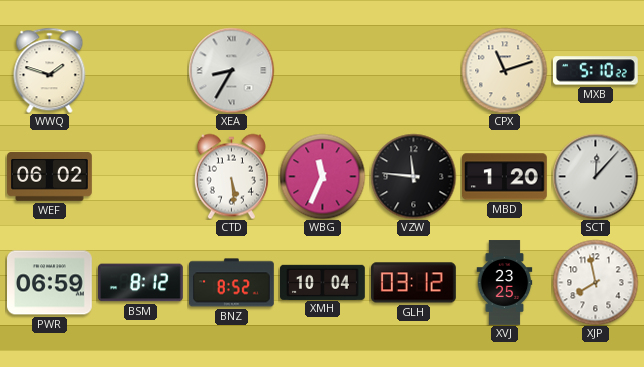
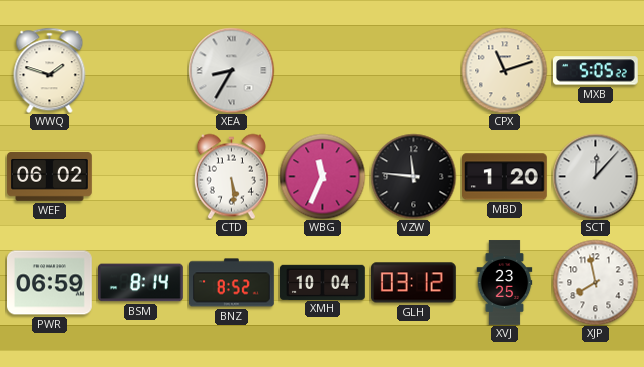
MXB: 5:10 -> 5:05 (595, 71)
BSM: 8:12 -> 8:14 (141, 283)
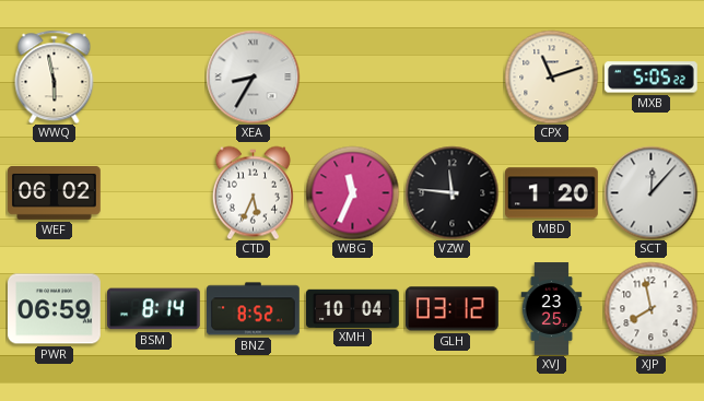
WWQ: 1:48 -> 5:58 (55, 76)
CTD: 5:29 -> 5:34 (253, 192)
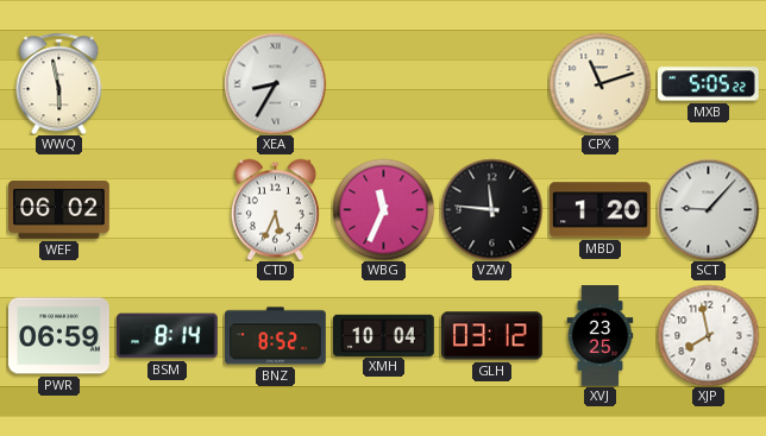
SCT: 12:07 -> 9:07 (708, 209)
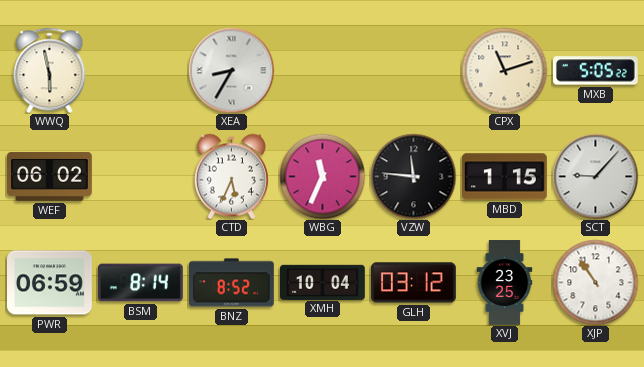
MBD: 1:20 -> 1:15 (505, 177)
XJP: 7:58 -> 10:54 (595, 282)
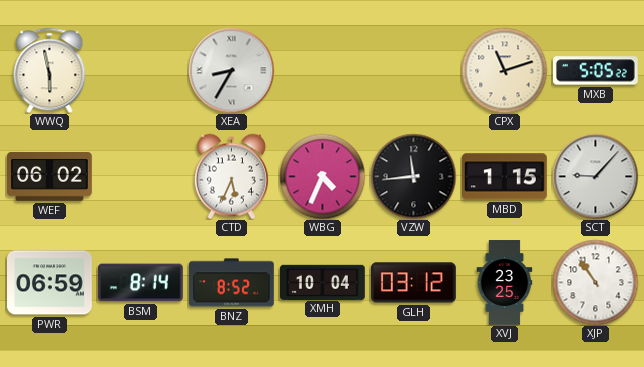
WBG: 11:34 -> 4:34 (322, 176)
VZW: 11:46 -> 11:44 (413, 176)
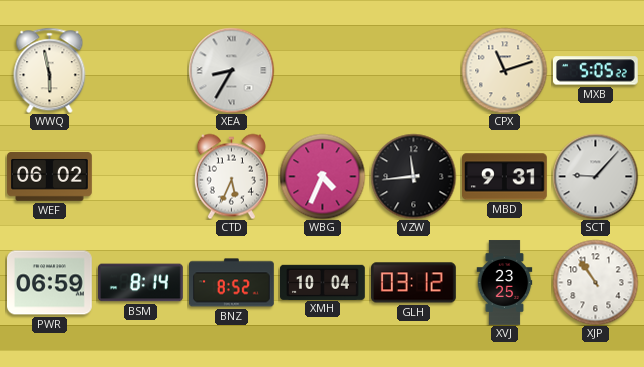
MBD: 1:15 -> 9:31 (505, 177)
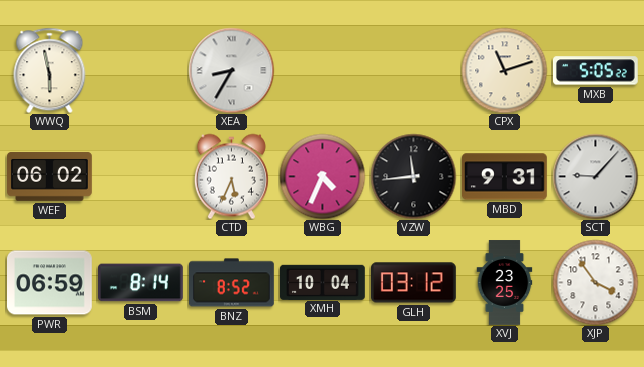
XJP: 10:54 -> 3:54 (595, 282)
